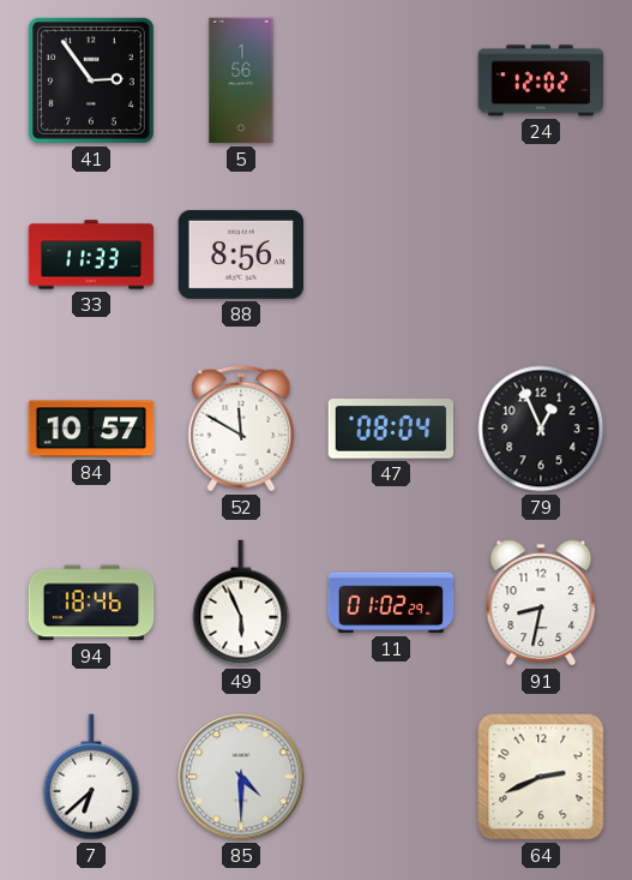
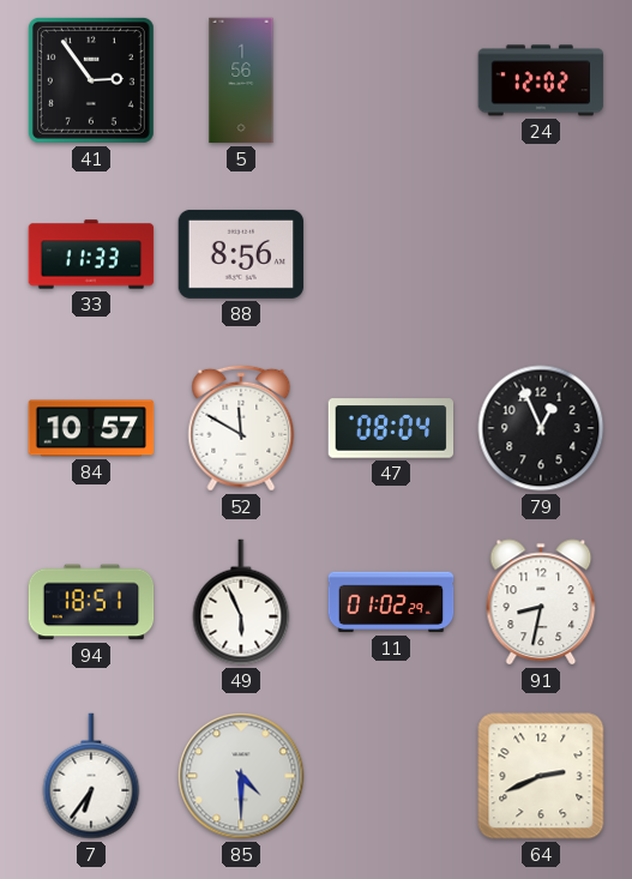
94: 18:46 -> 18:51 (91, 602)
7: 6:38 -> 6:36 (91, 776)
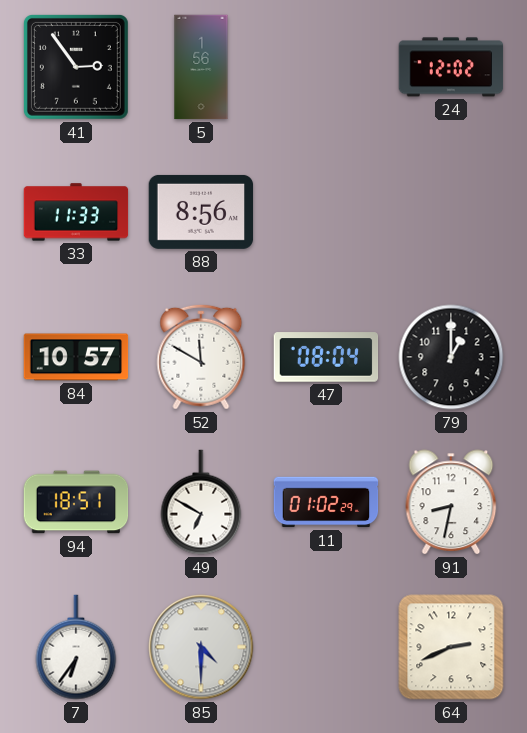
79: 12:56 -> 1:00 (451, 357)
49: 5:56 -> 6:50 (201, 502)
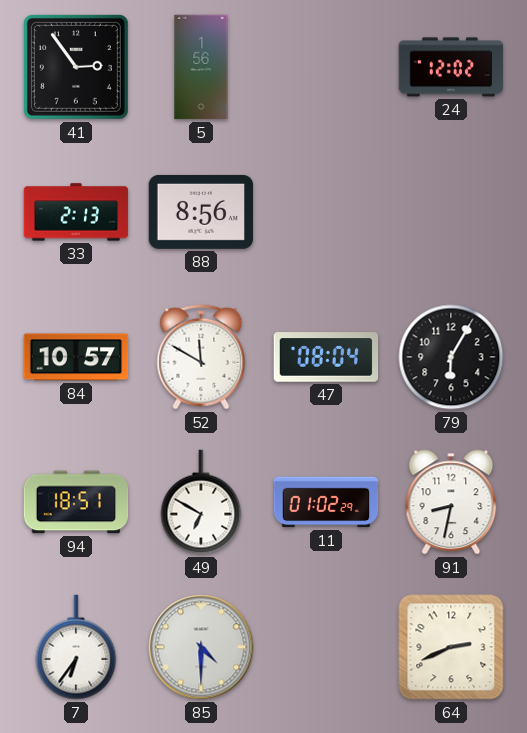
33: 11:33 -> 2:13 (76, 212)
79: 1:00 -> 6:05 (451, 357)
